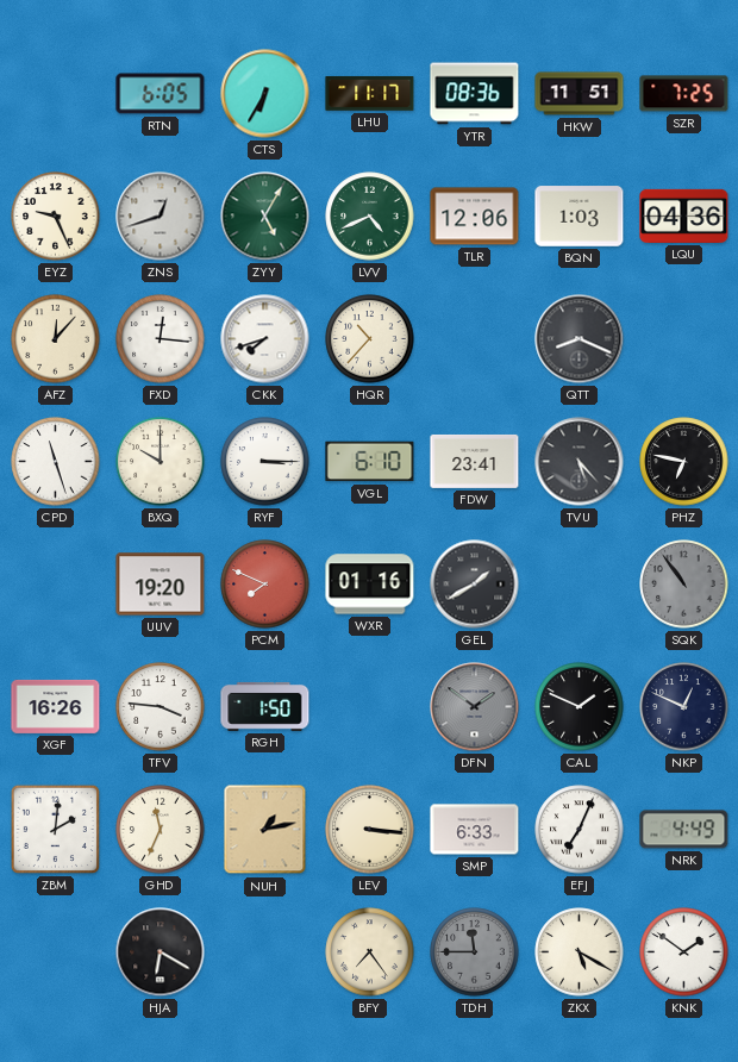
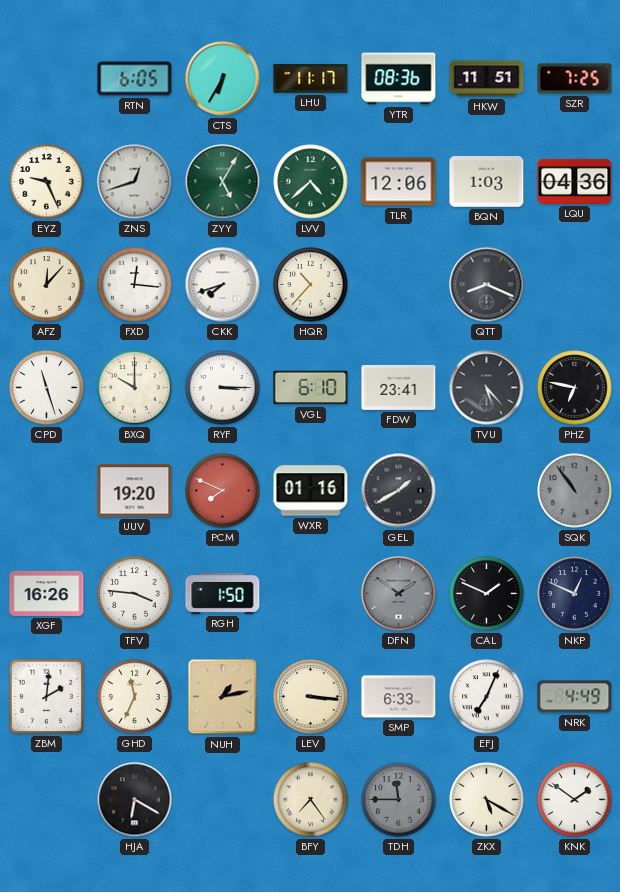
LVV: 4:41 -> 4:38 (311, 182)
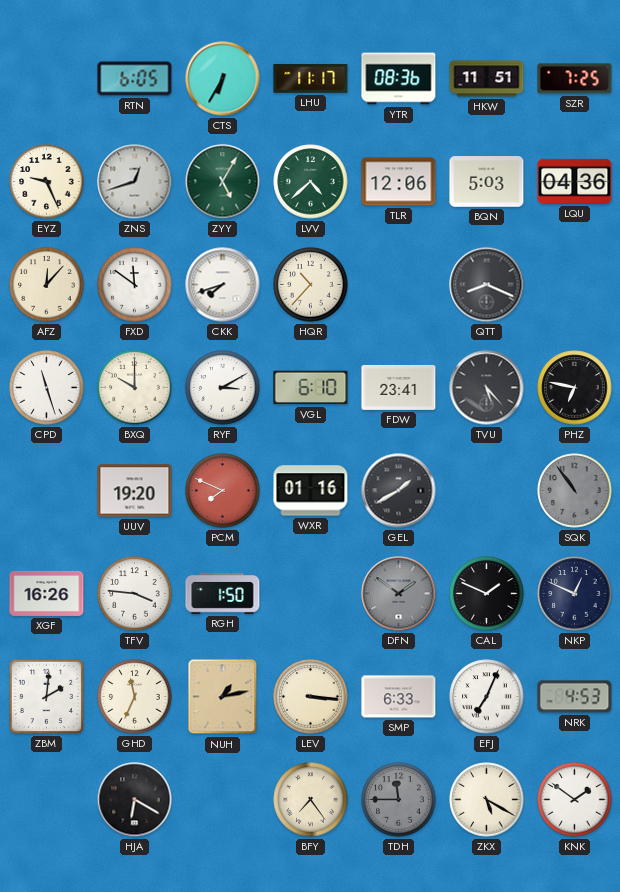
BQN: 1:03 -> 5:03 (487, 182)
FXD: 12:16 -> 11:51 (135, 285)
RYF: 3:15 -> 3:10 (223, 388)
NRK: 4:49 -> 4:53 (575, 697)
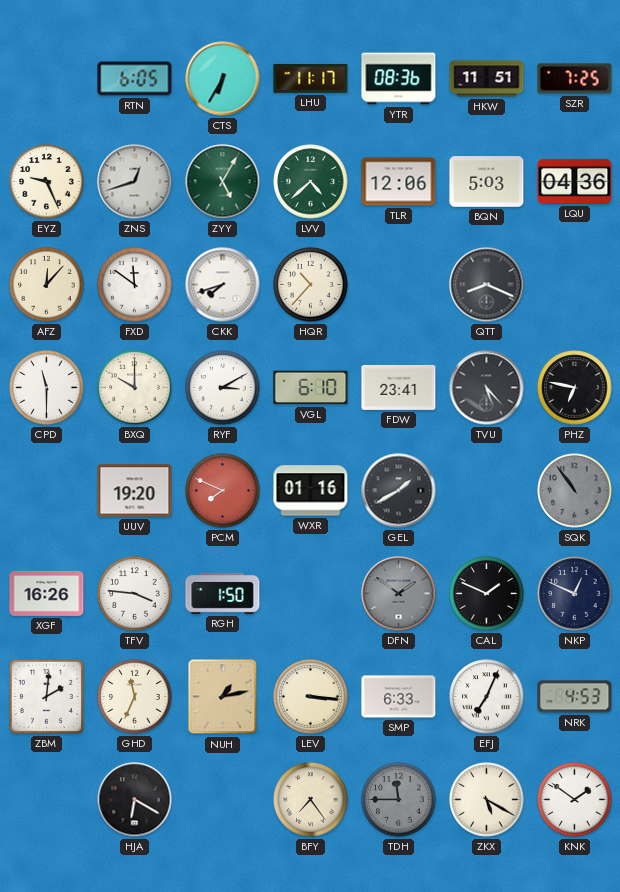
CPD: 11:27 -> 11:30 (47, 388)
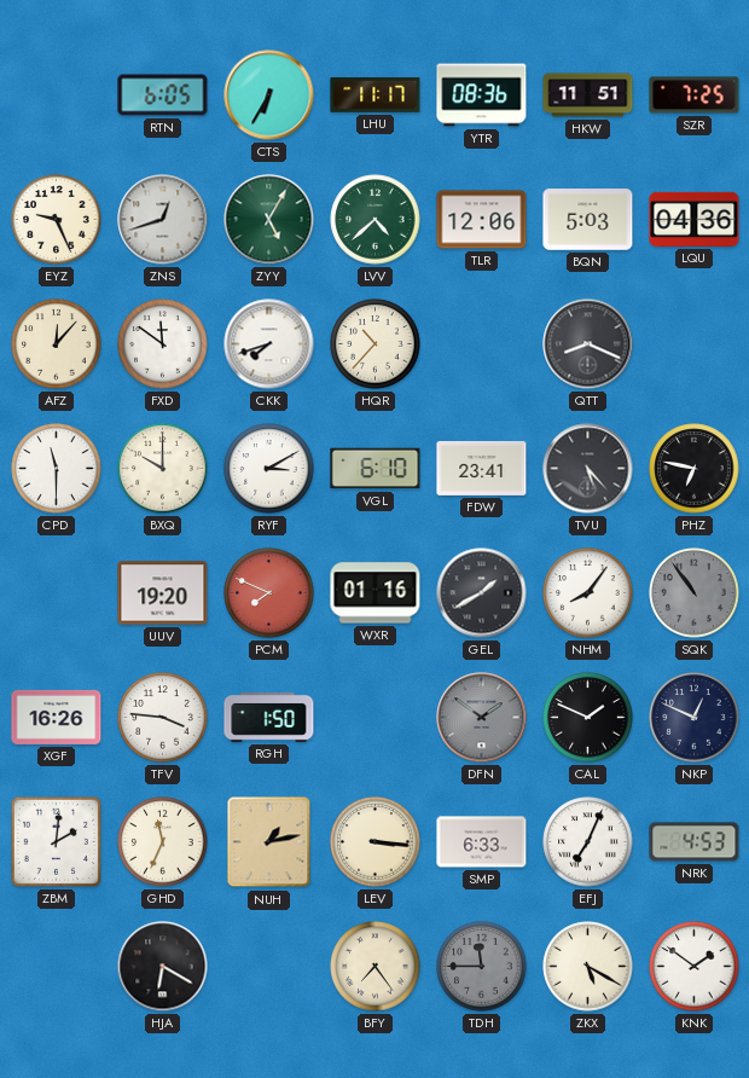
NHM: none -> 8:06 (588, 593)
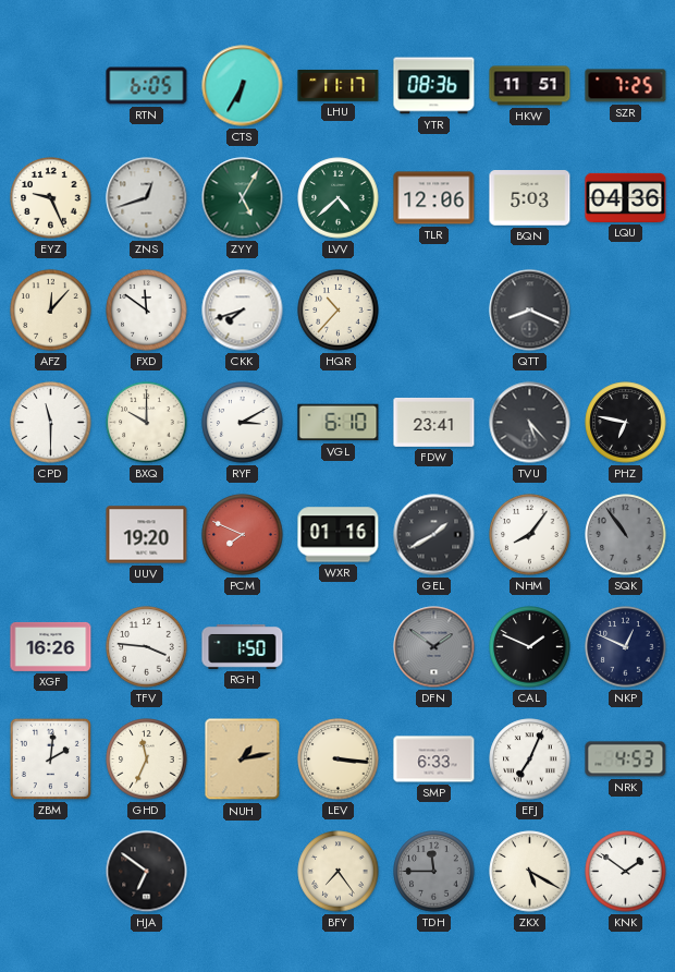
HJA: 6:20 -> 6:51 (147, 872)
